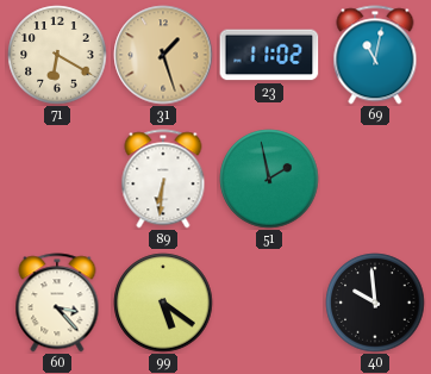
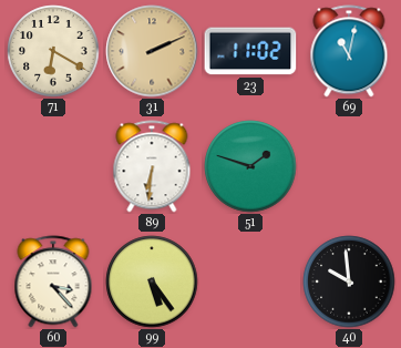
31: 1:27 -> 2:11 (152, 51)
51: 1:58 -> 1:48 (250, 166)
99: 5:21 -> 5:24 (152, 282)
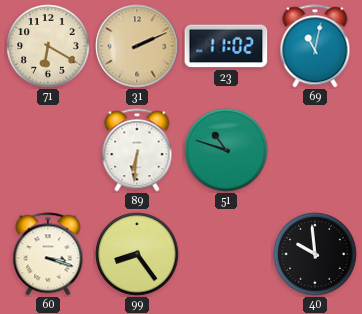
51: 1:48 -> 10:48 (226, 150)
60: 3:23 -> 3:18 (48, 254)
99: 5:24 -> 8:24 (137, 254)
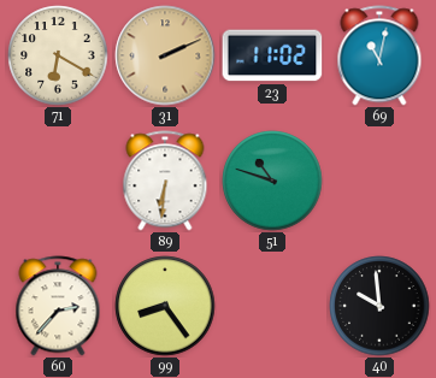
60: 3:18 -> 2:37 (58, 306)
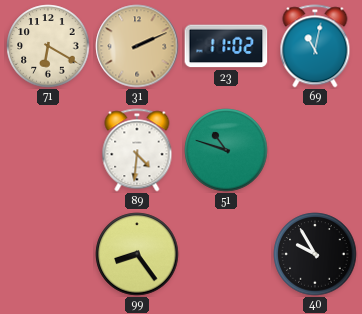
89: 6:31 -> 4:31 (137, 150)
60: 2:37 -> none (58, 306)
40: 9:59 -> 9:55 (315, 254)
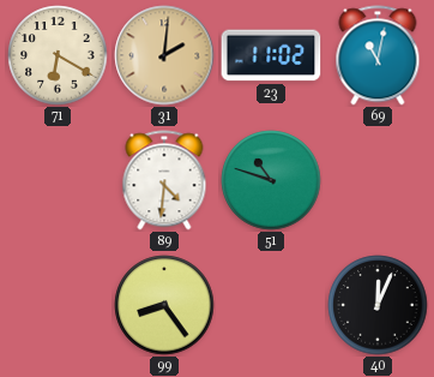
31: 2:11 -> 2:01 (164, 55)
40: 9:55 -> 12:04 (378, 305)
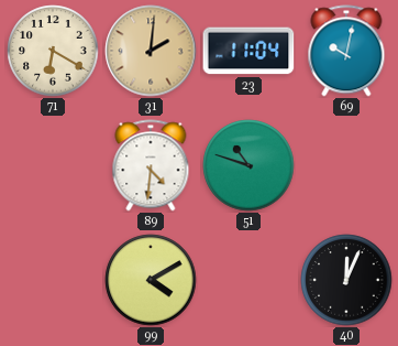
23: 11:02 -> 11:04 (248, 51)
69: 11:02 -> 10:02 (346, 51)
99: 8:24 -> 4:10 (151, 280)
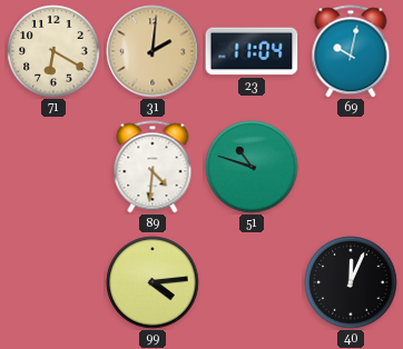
99: 4:10 -> 4:14 (153, 282)
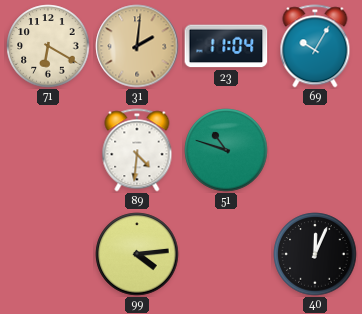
69: 10:02 -> 10:05 (315, 46)
